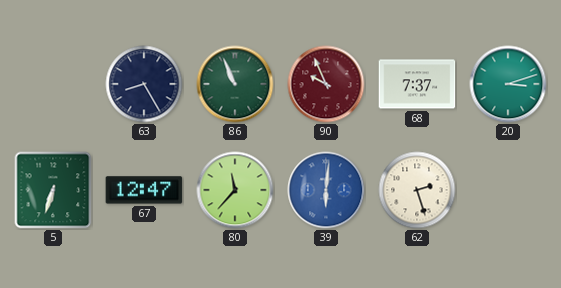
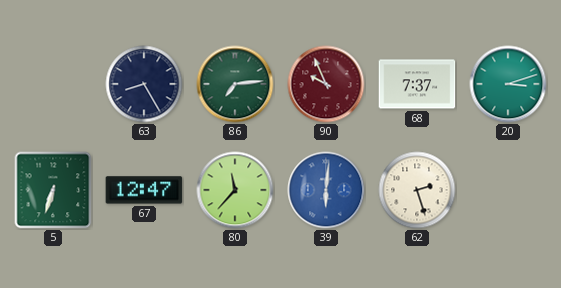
86: 10:56 -> 7:14 (235, 84)
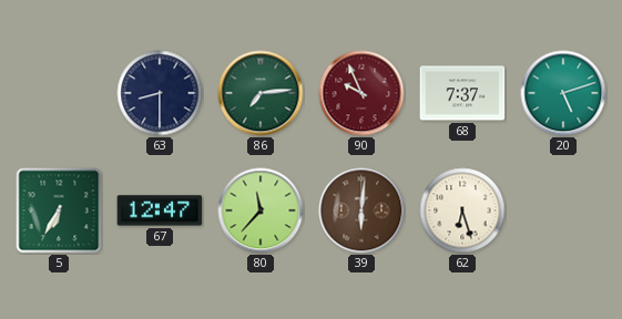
63: 8:25 -> 8:30 (160, 93)
20: 3:12 -> 5:12 (563, 93)
5: 6:33 -> 6:35 (59, 210)
39 dial: blue -> brown (361, 210)
62: 2:27 -> 6:27 (462, 210)
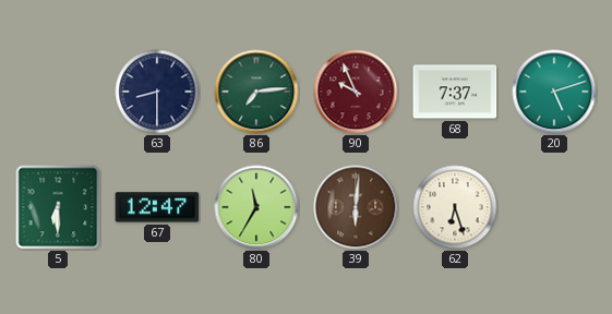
5: 6:35 -> 6:30 (58, 207)
80: 11:37 -> 11:35 (256, 207)
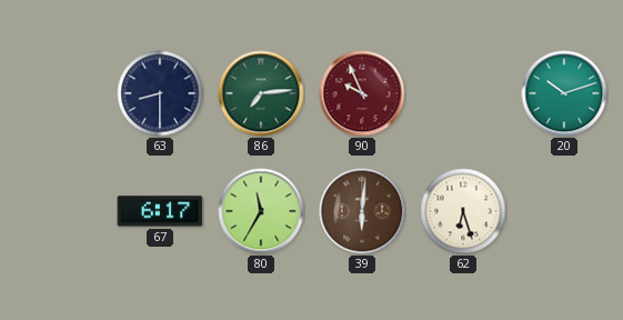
68: 7:37 -> none (455, 92)
20: 5:12 -> 10:12 (564, 93)
5: 6:30 -> none (58, 207)
67: 12:47 -> 6:17 (160, 211)
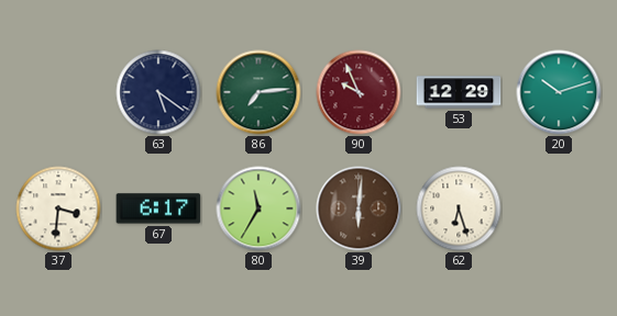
63: 8:30 -> 5:21 (158, 92)
53: none -> 12:29 (459, 92)
37: none -> 3:31 (58, 208)
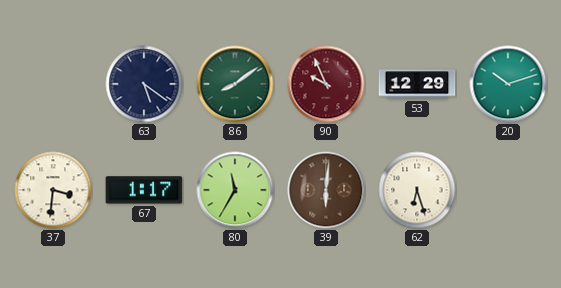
86: 7:14 -> 8:09 (235, 84)
67: 6:17 -> 1:17 (144, 190)
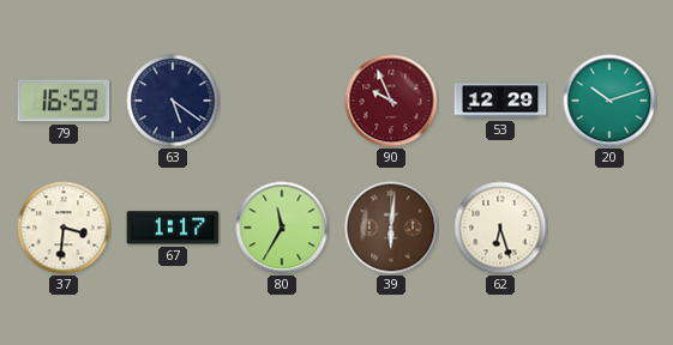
79: none -> 16:59 (64, 101)
86: 8:09 -> none (235, 84)
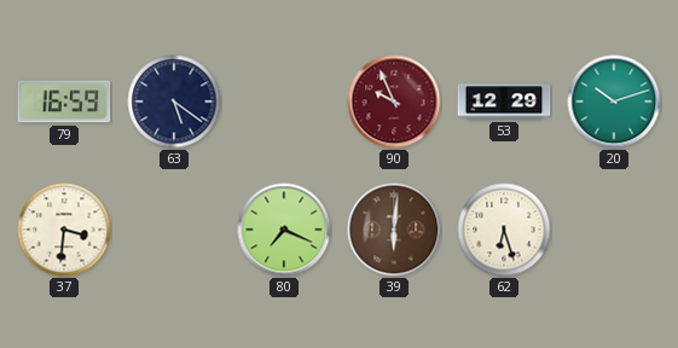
67: 1:17 -> none (173, 228)
80: 11:35 -> 7:19 (284, 230)
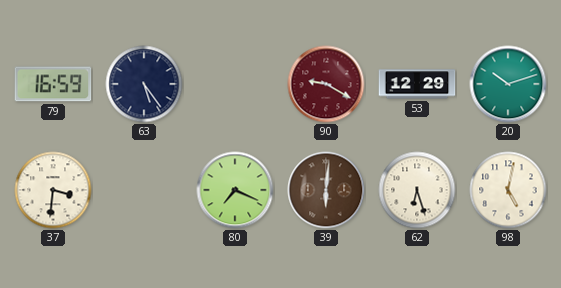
63: 5:21 -> 5:24 (144, 84)
90: 9:56 -> 9:20 (326, 84)
98: none -> 5:02 (508, 190)
